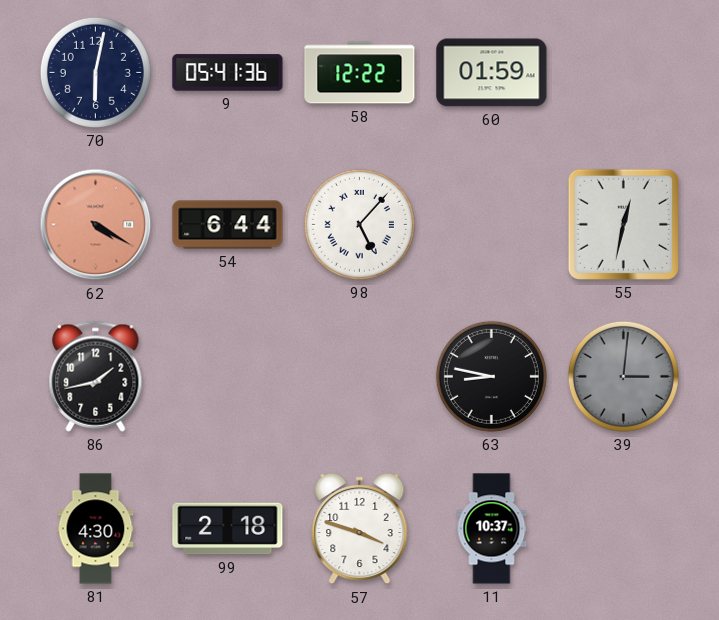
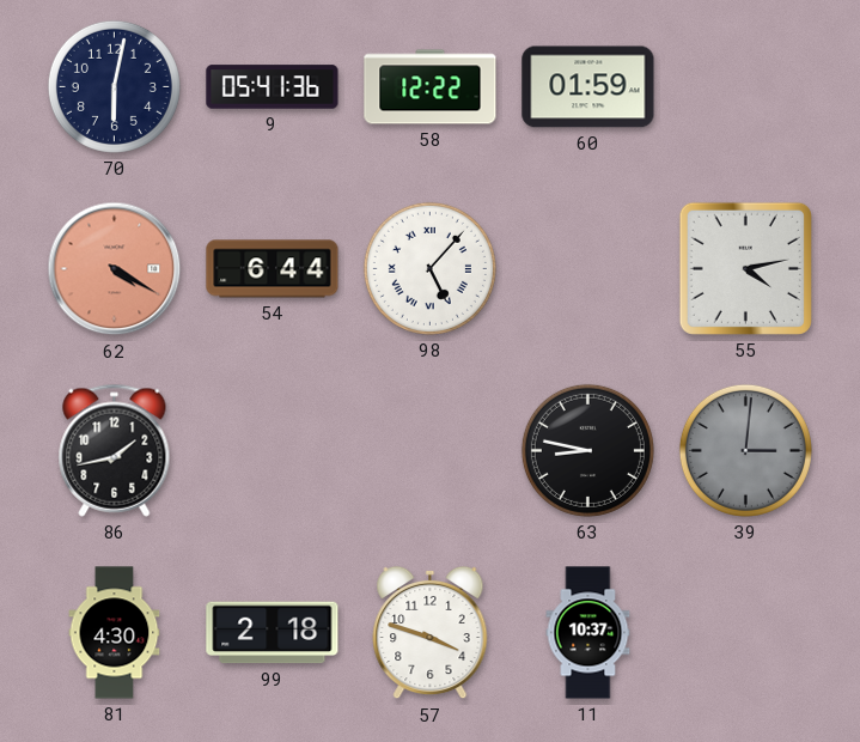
55: 12:32 -> 4:13 (745, 268)
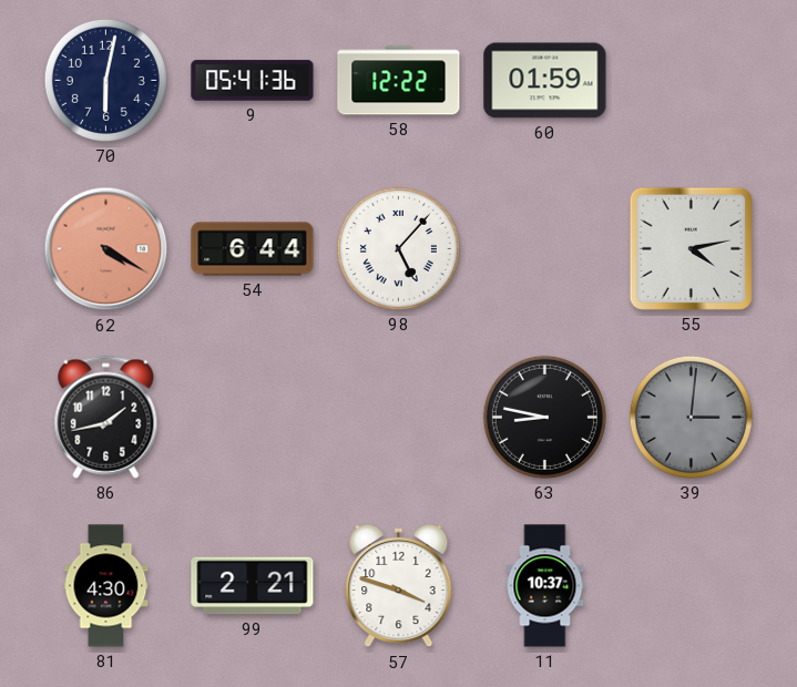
99: 2:18 -> 2:21 (253, 586)
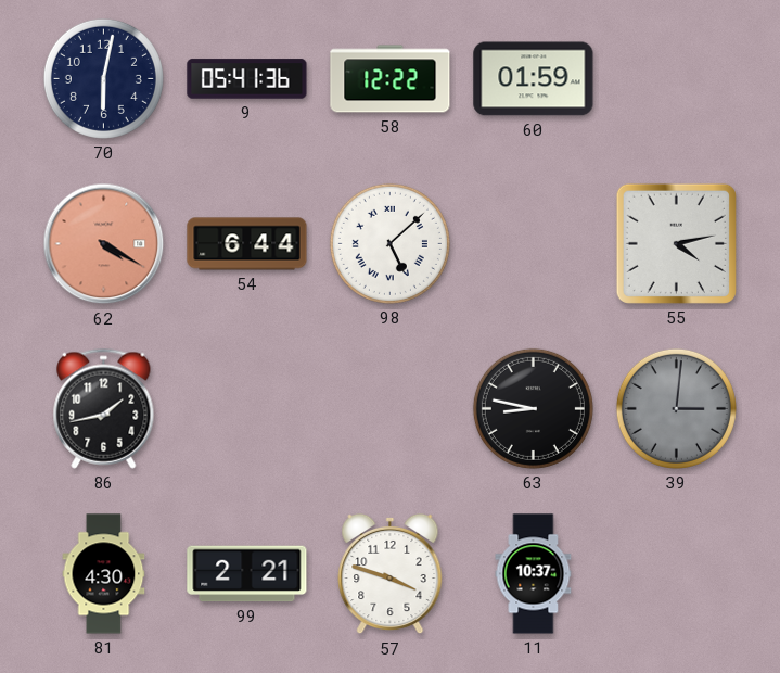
98: 5:07 -> 5:08 (389, 243)
